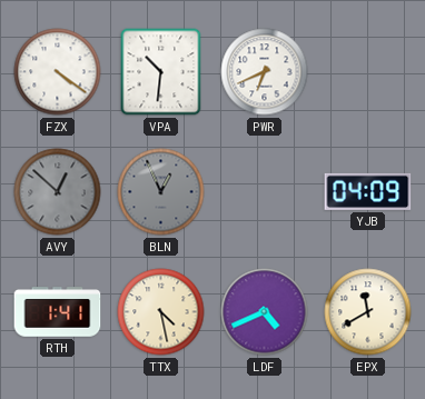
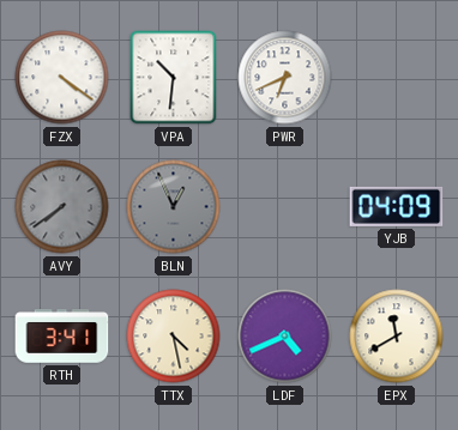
AVY: 12:52 -> 7:39 (62, 207)
RTH: 1:41 -> 3:41 (62, 337)
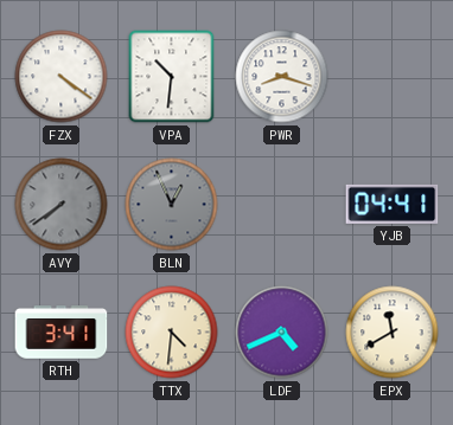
PWR: 6:41 -> 8:18 (282, 77)
YJB: 04:09 -> 04:41 (393, 204)
TTX: 4:28 -> 4:31 (172, 333)
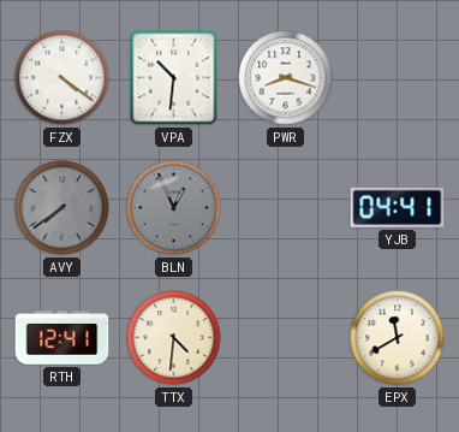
RTH: 3:41 -> 12:41 (62, 338)
LDF: 4:41 -> none (282, 333)
